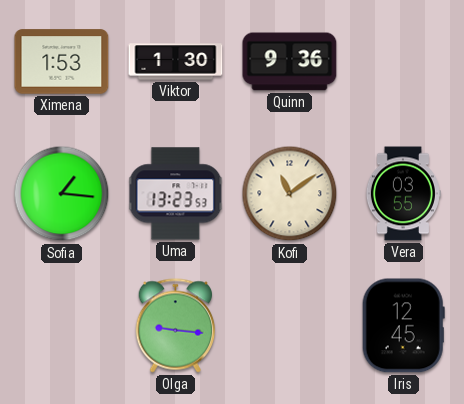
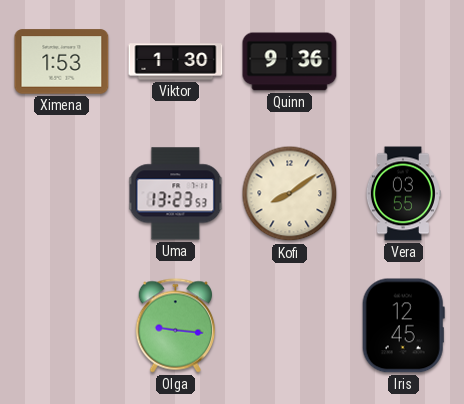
Sofia: 1:16 -> none (62, 194)
Kofi: 11:09 -> 8:09 (290, 194)
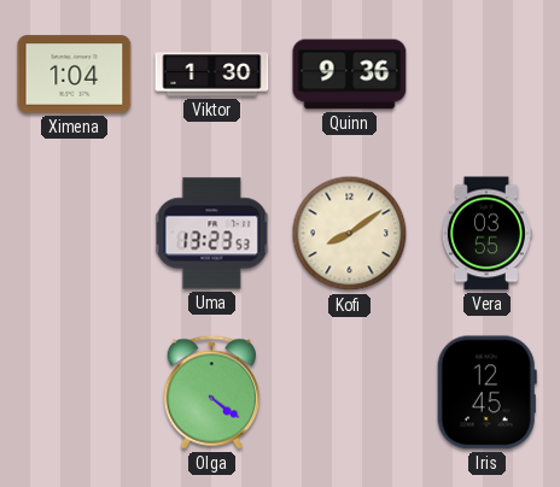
Ximena: 1:53 -> 1:04 (75, 75)
Olga: 9:16 -> 4:21 (212, 393)
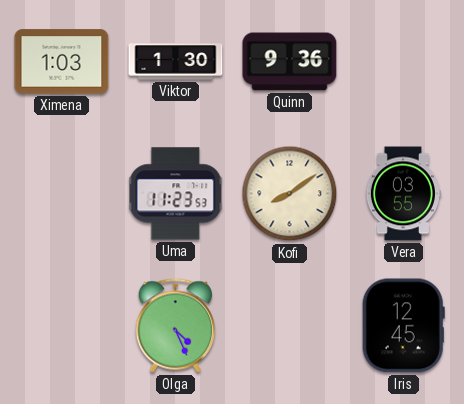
Ximena: 1:04 -> 1:03 (62, 62)
Uma: 13:23 -> 11:23 (176, 194)
Olga: 4:21 -> 4:26 (176, 326)
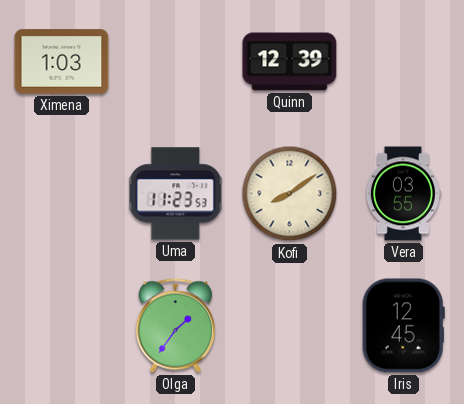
Viktor: 1:30 -> none (176, 62)
Quinn: 9:36 -> 12:39 (290, 62)
Olga: 4:26 -> 1:36 (176, 326)
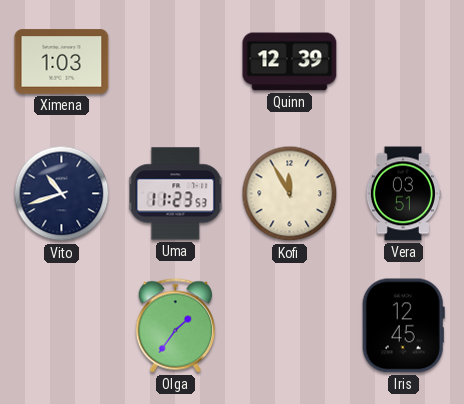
Vito: none -> 10:42 (62, 194)
Kofi: 8:09 -> 11:55 (290, 194)
Vera: 03:55 -> 03:51 (403, 194)
